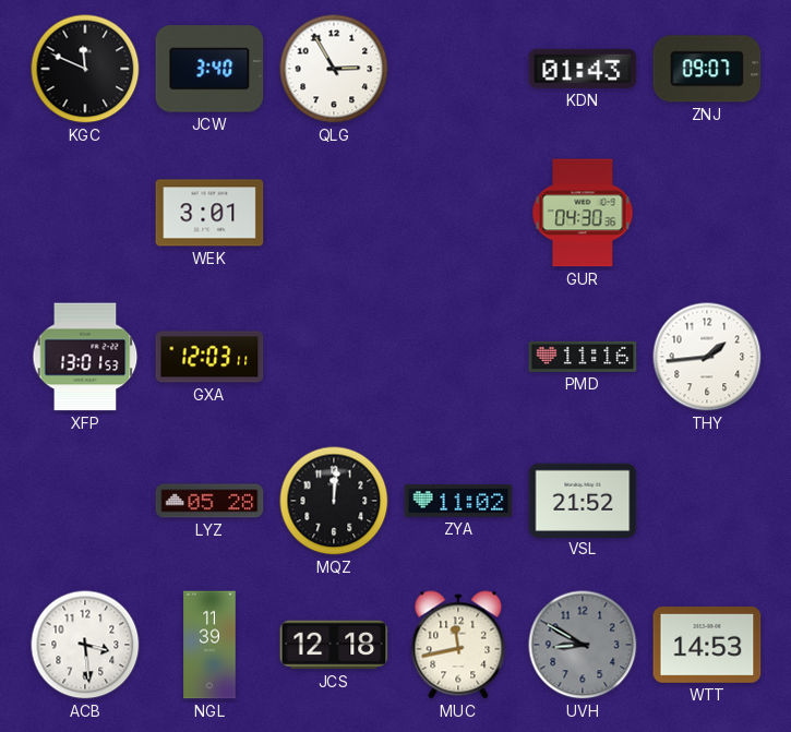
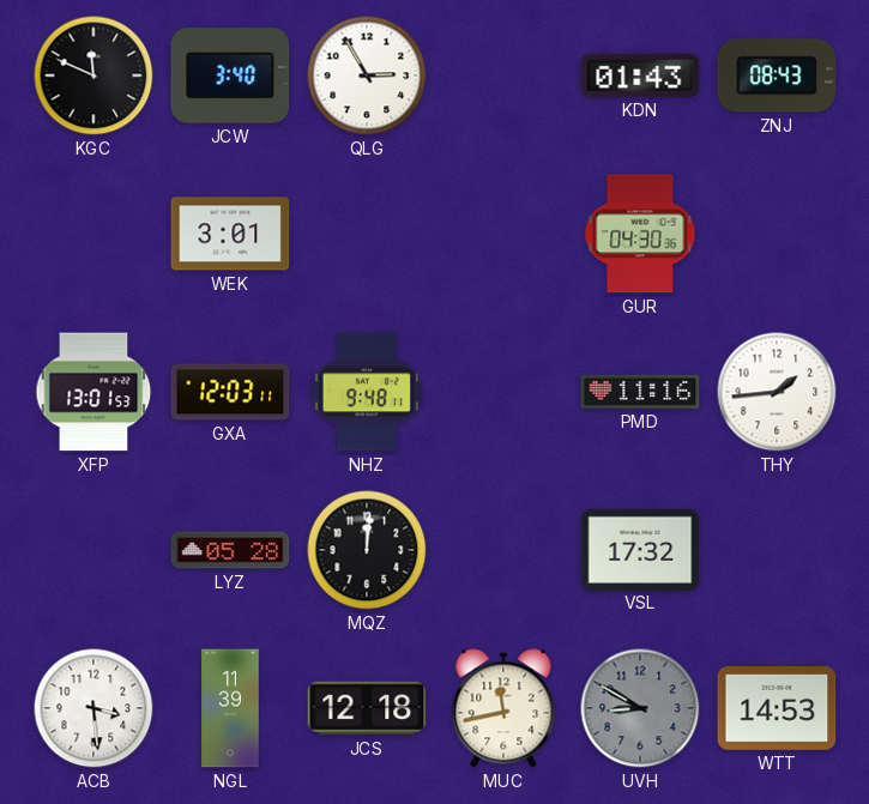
ZNJ: 09:07 -> 08:43 (777, 75)
NHZ: none -> 9:48 (367, 392)
ZYA: 11:02 -> none (458, 501)
VSL: 21:52 -> 17:32 (640, 549)
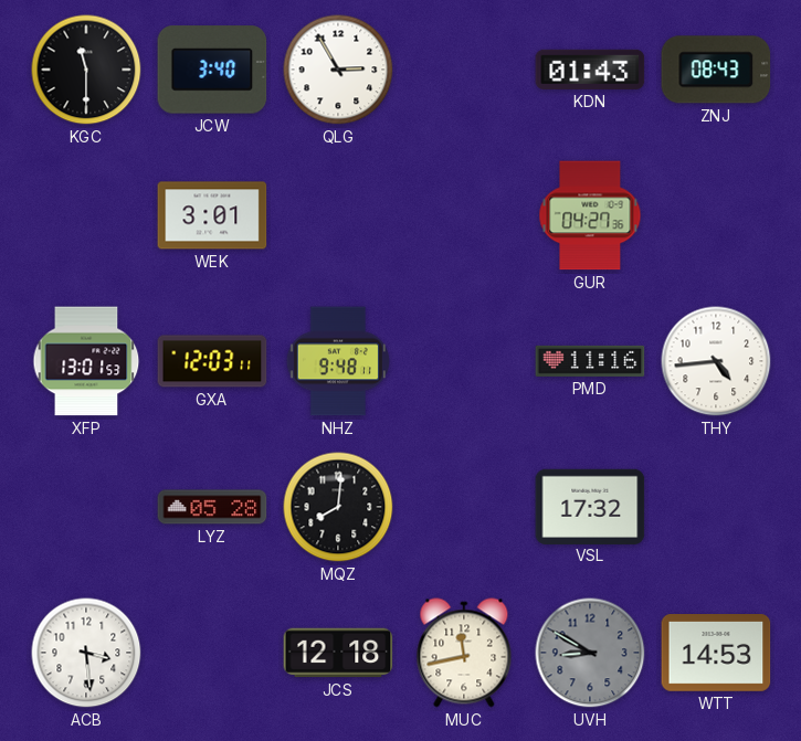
KGC: 11:49 -> 11:30 (86, 70)
GUR: 04:30 -> 04:27 (590, 215)
THY: 1:44 -> 4:44 (716, 361)
MQZ: 12:01 -> 8:01 (338, 507)
NGL: 11:39 -> none (230, 708)
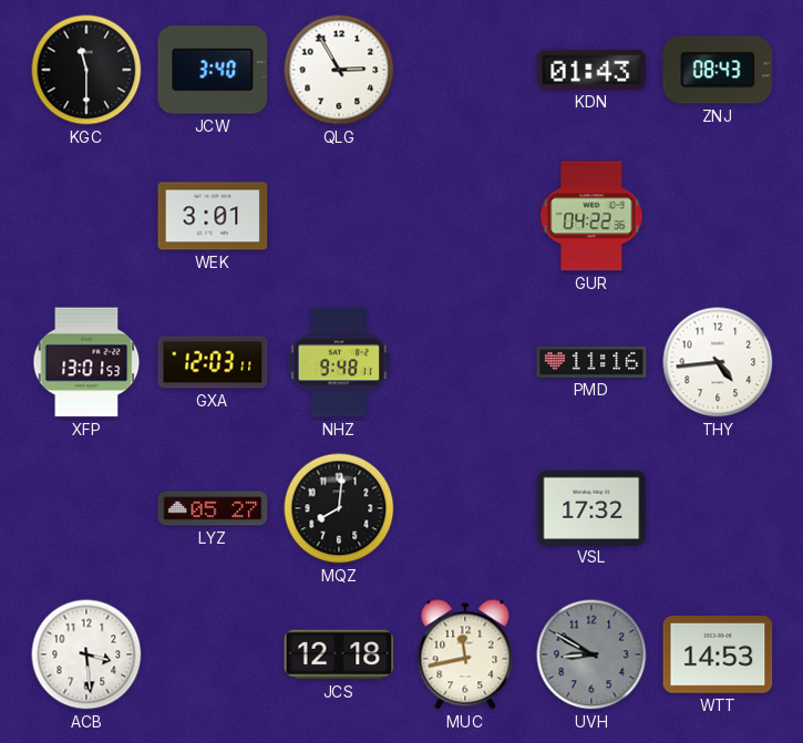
GUR: 04:27 -> 04:22 (591, 216)
LYZ: 05:28 -> 05:27 (213, 508)
